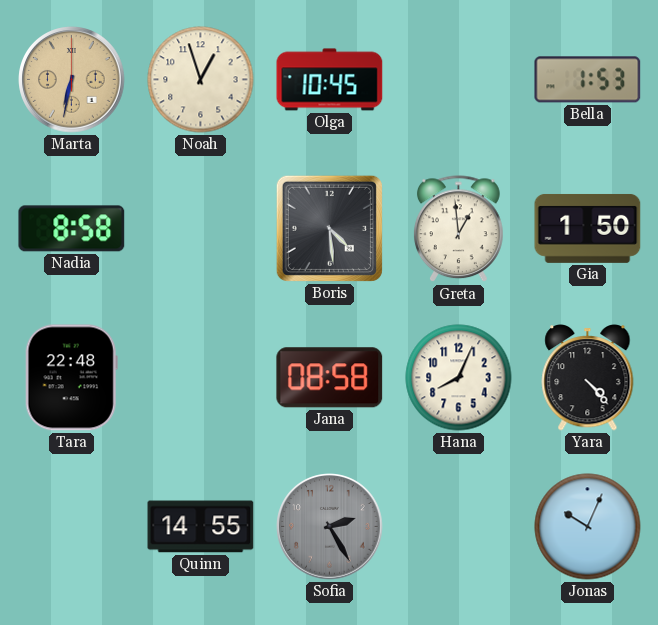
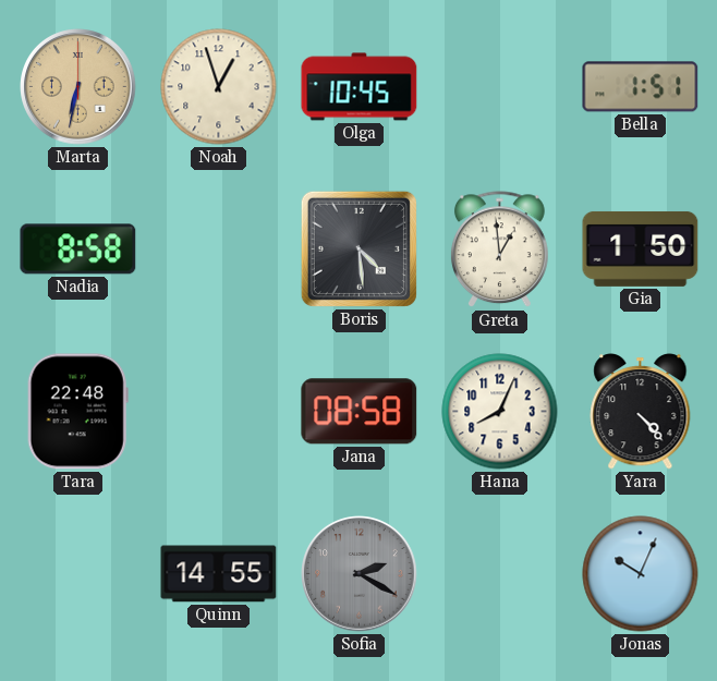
Bella: 1:53 -> 1:51 (641, 87)
Sofia: 2:25 -> 2:20 (360, 574)
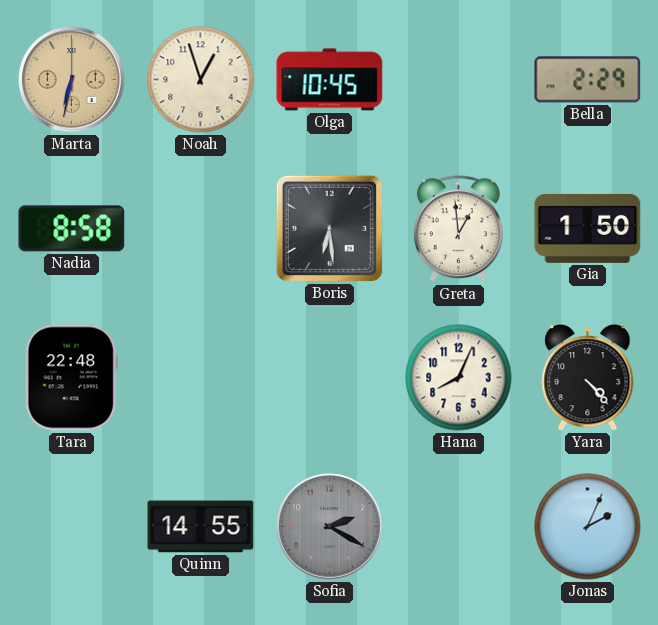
Bella: 1:51 -> 2:29 (588, 80)
Boris: 4:29 -> 6:29 (329, 228)
Jana: 08:58 -> none (360, 412)
Jonas: 10:04 -> 2:04 (588, 527)
